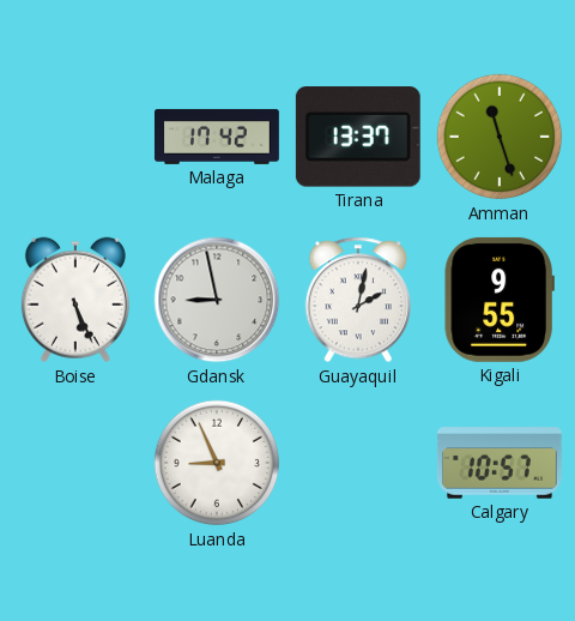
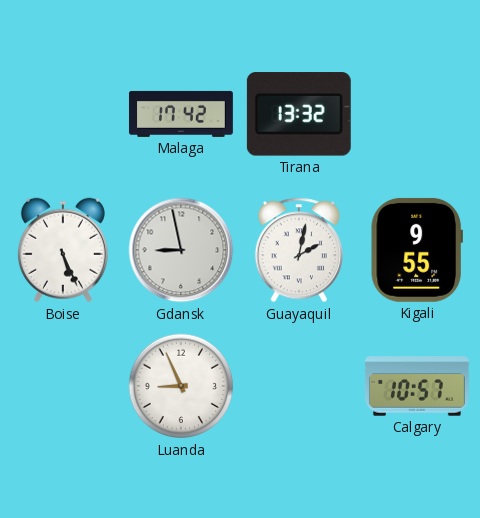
Tirana: 13:37 -> 13:32 (299, 114)
Amman: 11:27 -> none (500, 137)
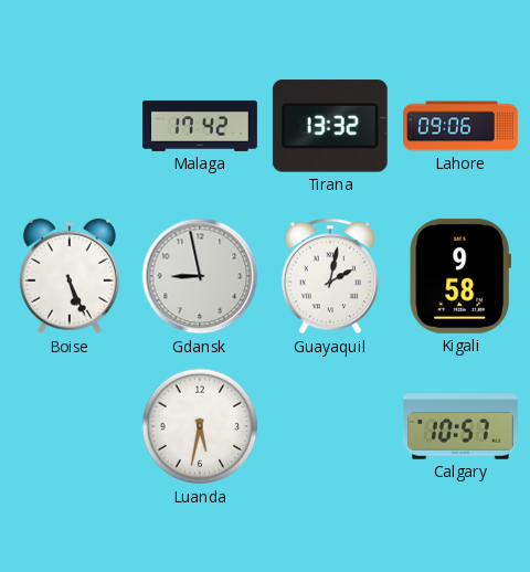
Lahore: none -> 09:06 (462, 126)
Kigali: 9:55 -> 9:58 (460, 276)
Luanda: 8:56 -> 5:32 (200, 426)
